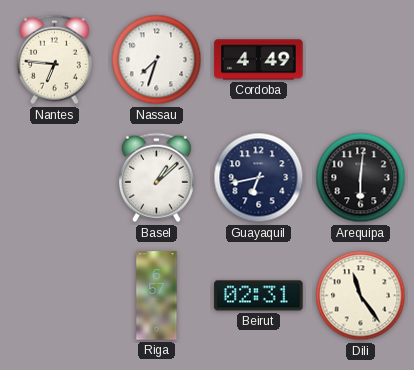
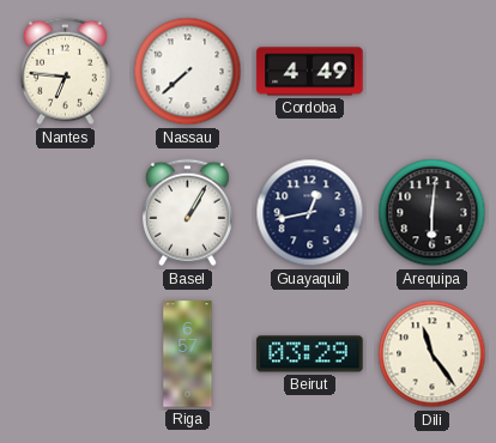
Nassau: 7:33 -> 7:38 (188, 72)
Basel: 1:08 -> 1:05 (187, 213)
Guayaquil: 6:43 -> 12:43 (310, 213)
Beirut: 02:31 -> 03:29 (310, 354)
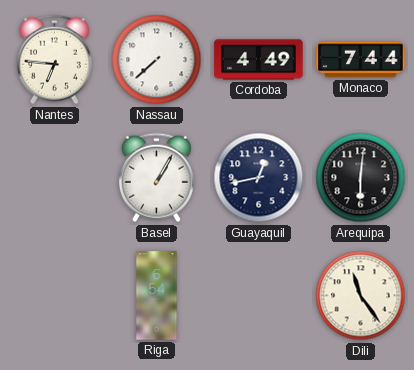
Monaco: none -> 7:44 (361, 60)
Riga: 6:57 -> 6:54 (157, 296)
Beirut: 03:29 -> none (310, 354)
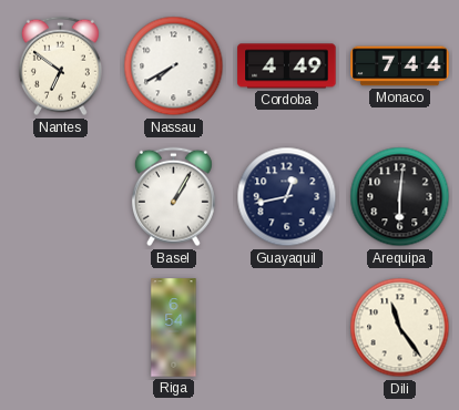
Nantes: 6:46 -> 6:51 (60, 66)
Nassau: 7:38 -> 7:40 (174, 66)
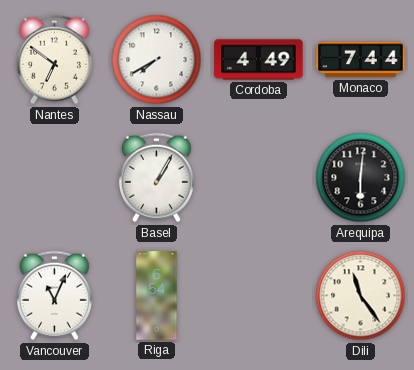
Guayaquil: 12:43 -> none (287, 197)
Vancouver: none -> 11:04 (54, 296)
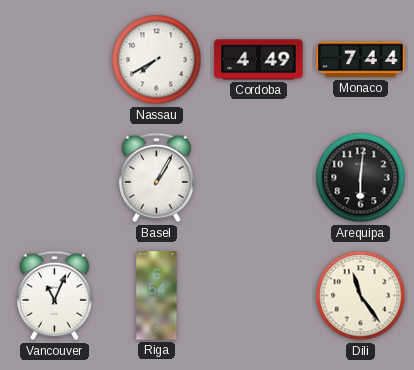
Nantes: 6:51 -> none (54, 60)
